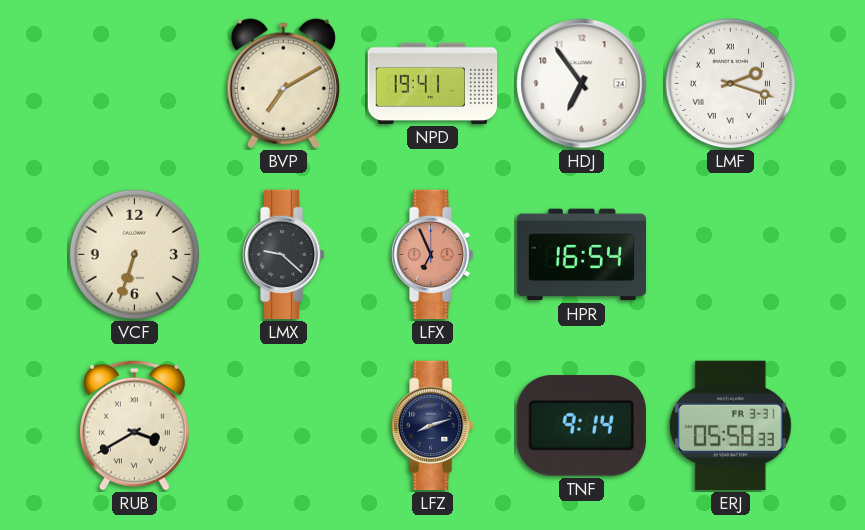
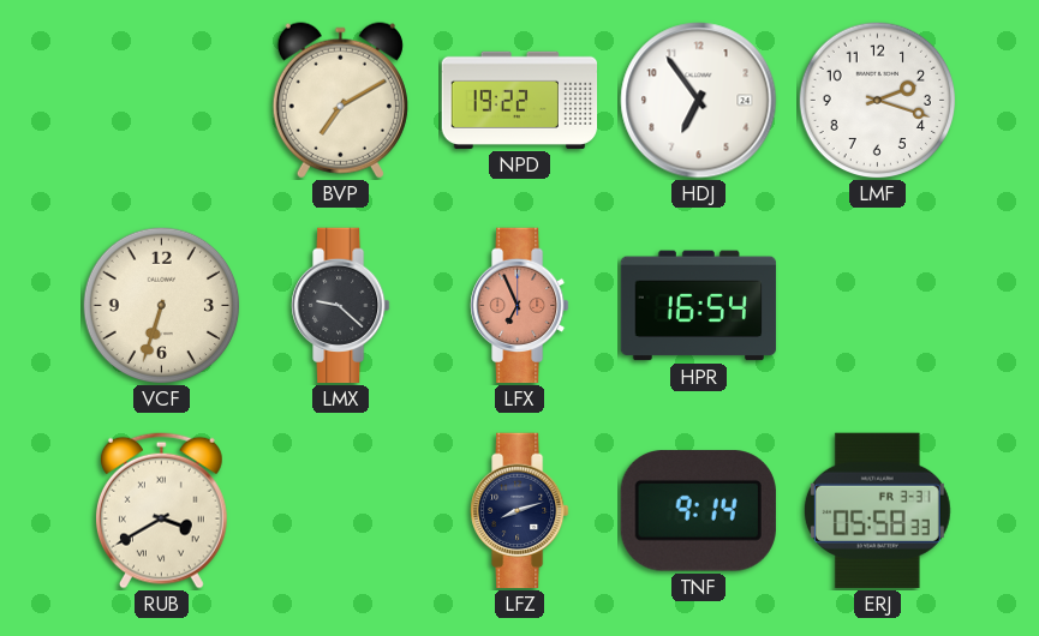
NPD: 19:41 -> 19:22 (520, 100)
LMF numerals: Roman -> Arabic (878, 101)
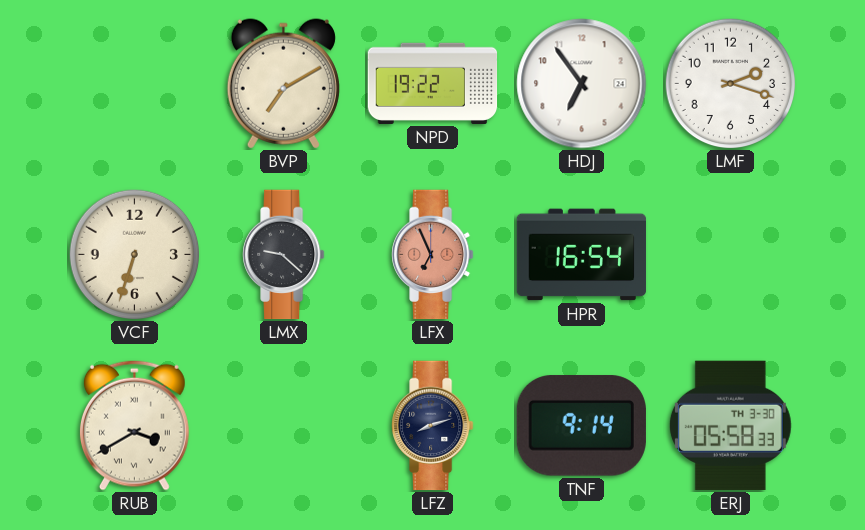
ERJ date: FR 3-31 -> TH 3-30 (730, 425)
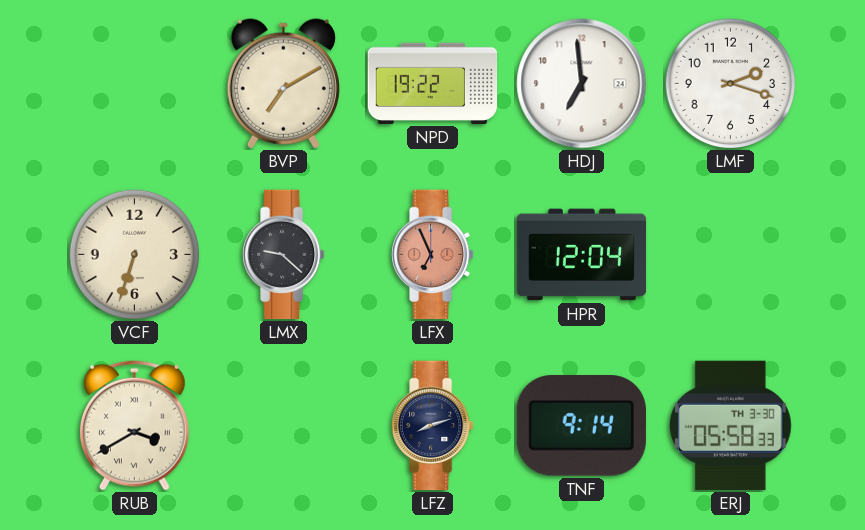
HDJ: 6:54 -> 6:59 (582, 84)
HPR: 16:54 -> 12:04 (582, 255)
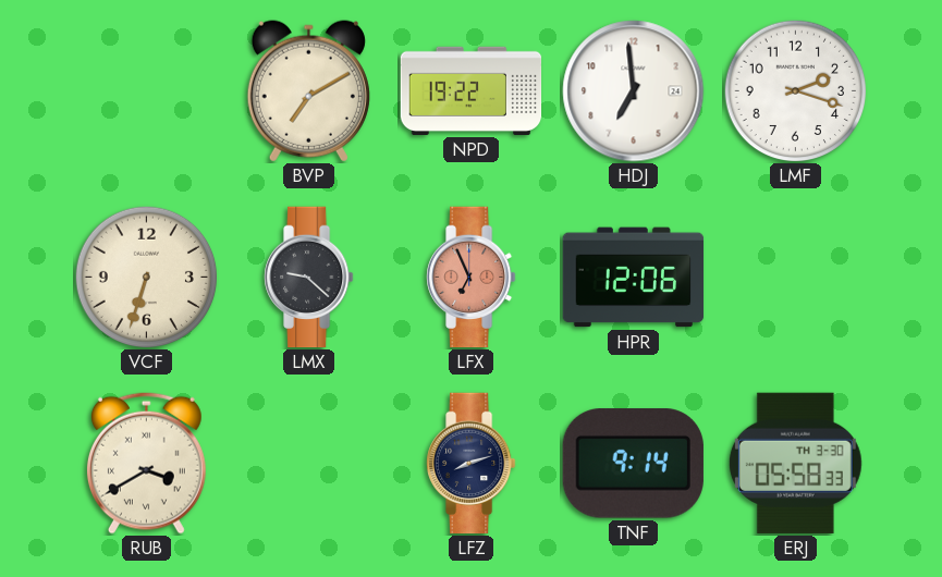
HPR: 12:04 -> 12:06 (634, 278)
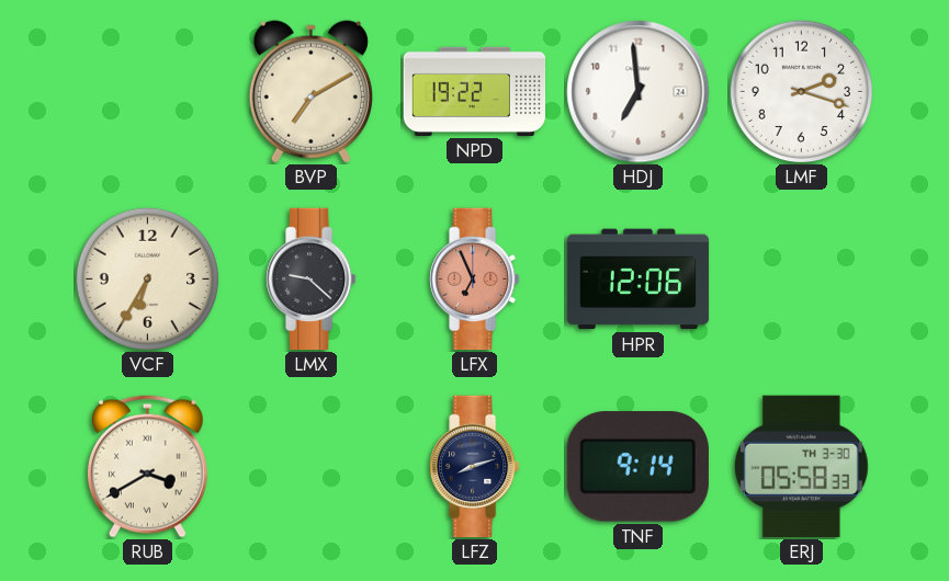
VCF: 6:33 -> 6:35 (148, 280)
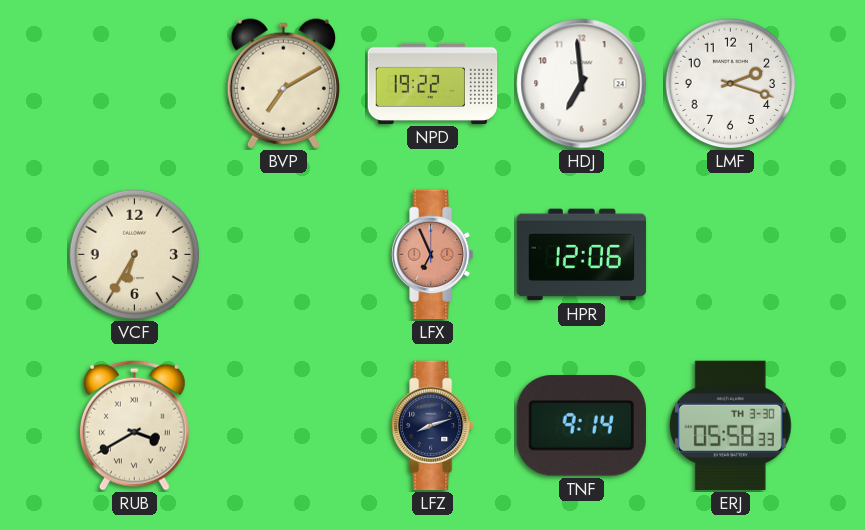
LMX: 9:22 -> none (312, 280)
